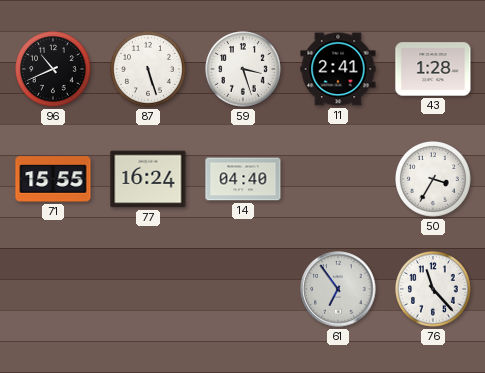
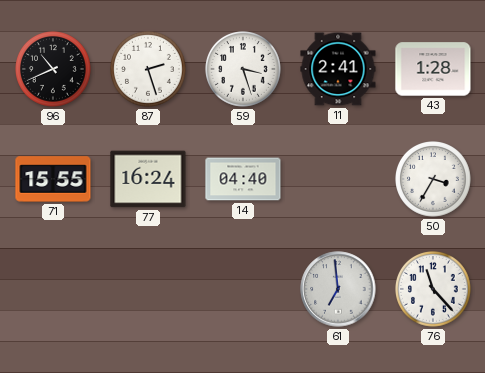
87: 5:27 -> 2:27 (149, 70)
61: 6:54 -> 6:59 (338, 289)
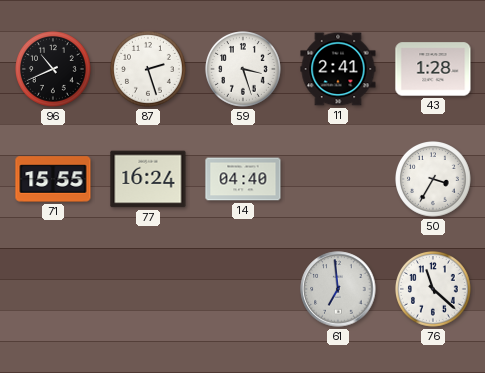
76: 11:23 -> 11:22 (434, 290)
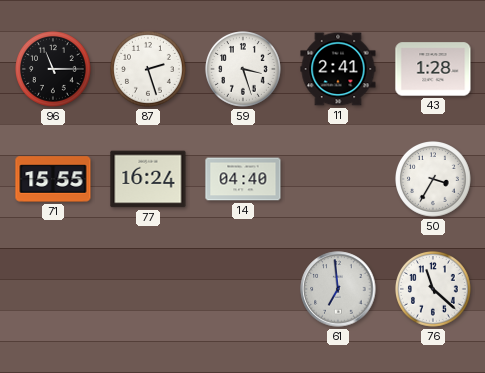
96: 10:41 -> 11:15 (54, 70)
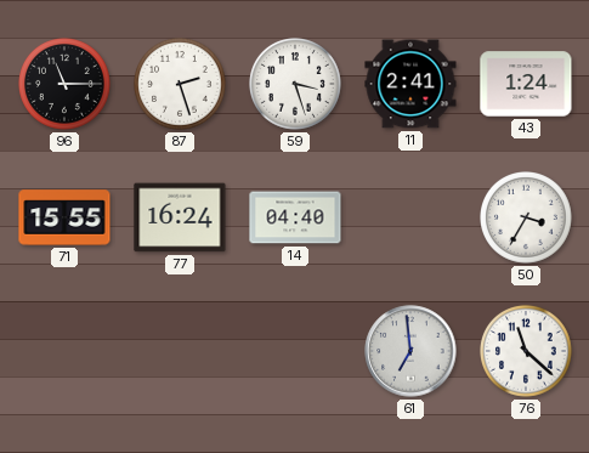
43: 1:28 -> 1:24 (526, 84)
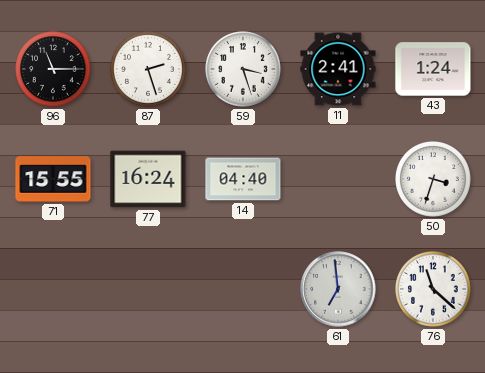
50: 3:35 -> 3:33 (434, 180)
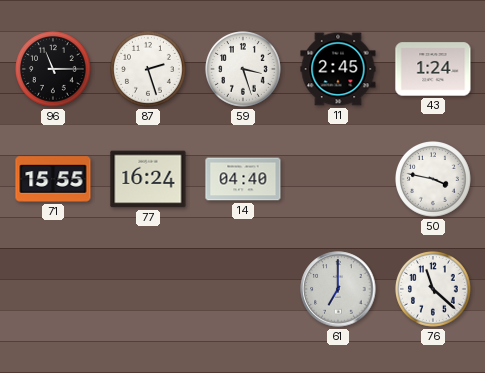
11: 2:41 -> 2:45 (338, 69)
50: 3:33 -> 3:47 (434, 180)
61: 6:59 -> 7:00 (338, 289)
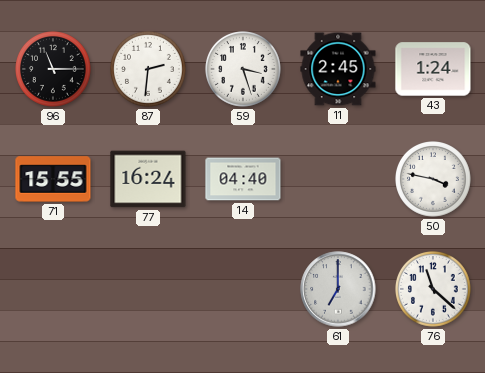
87: 2:27 -> 2:31 (149, 70)
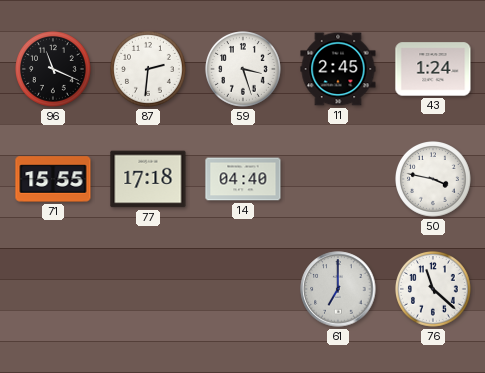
96: 11:15 -> 11:19 (54, 70)
77: 16:24 -> 17:18 (148, 179)
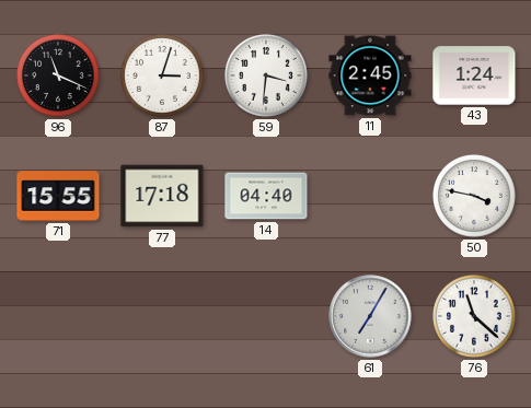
87: 2:31 -> 3:03 (163, 77)
59: 3:27 -> 3:31 (267, 77)
61: 7:00 -> 7:05 (370, 316)
